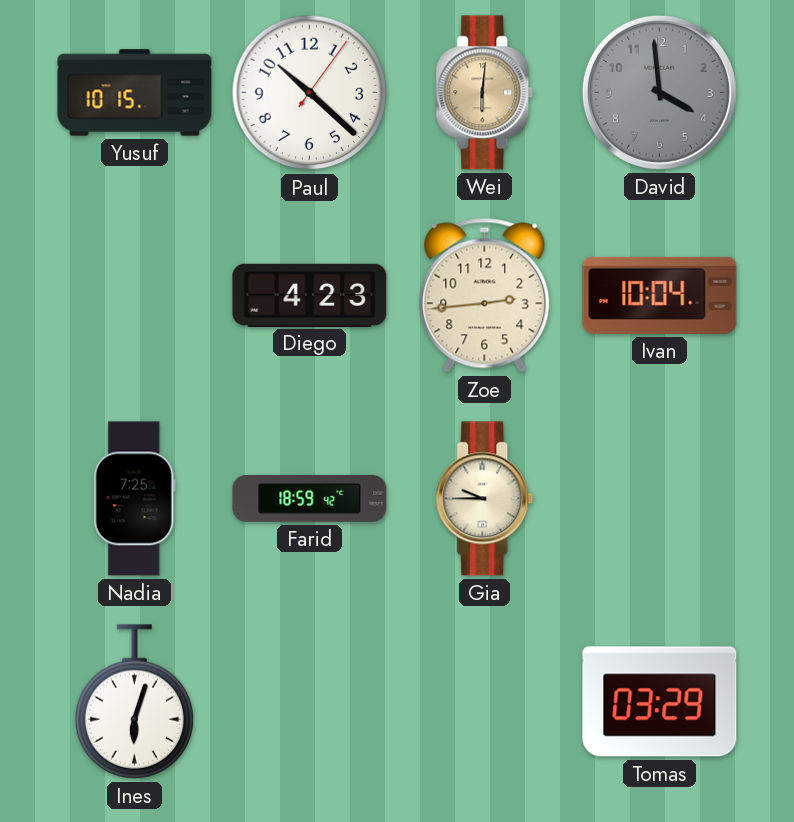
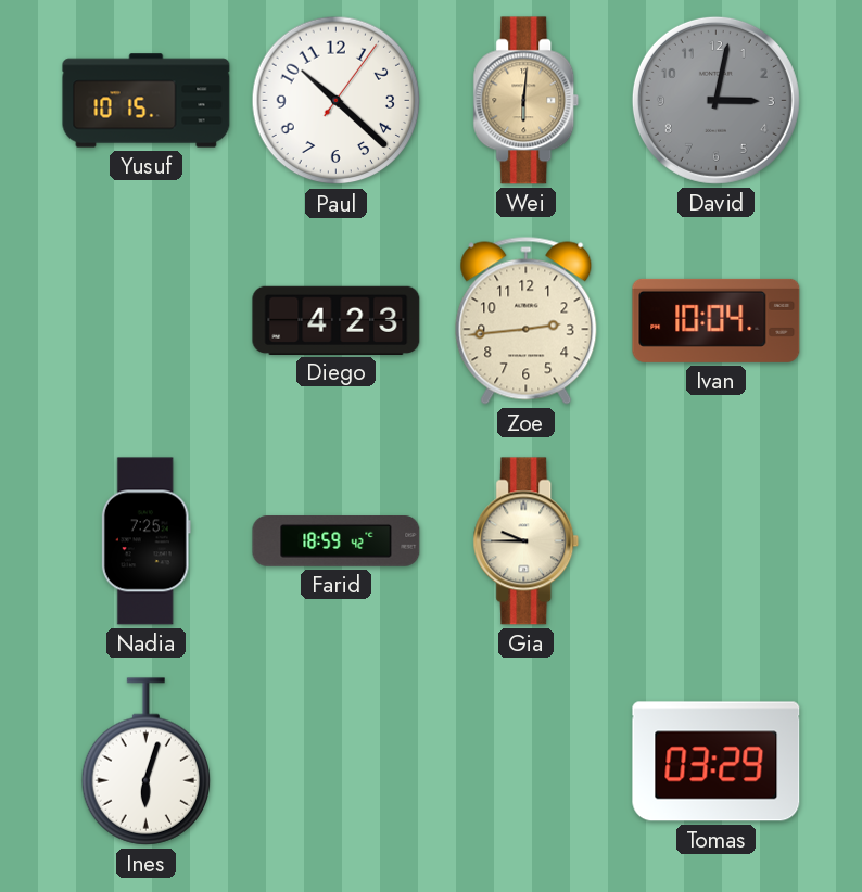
David: 3:59 -> 3:02 (715, 100)
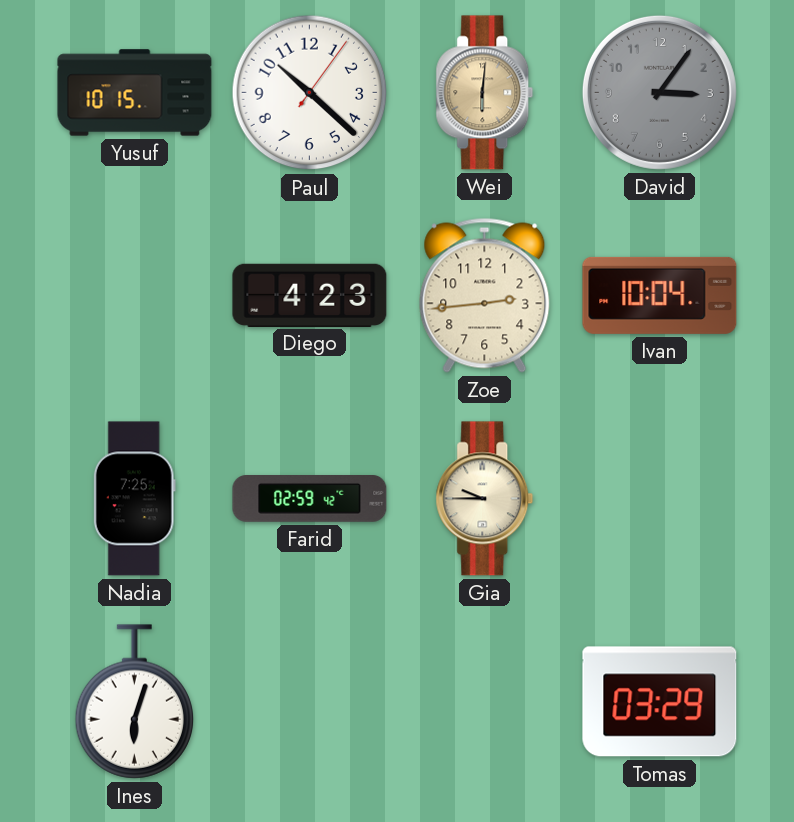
David: 3:02 -> 3:06 (659, 92)
Farid: 18:59 -> 02:59 (310, 499)
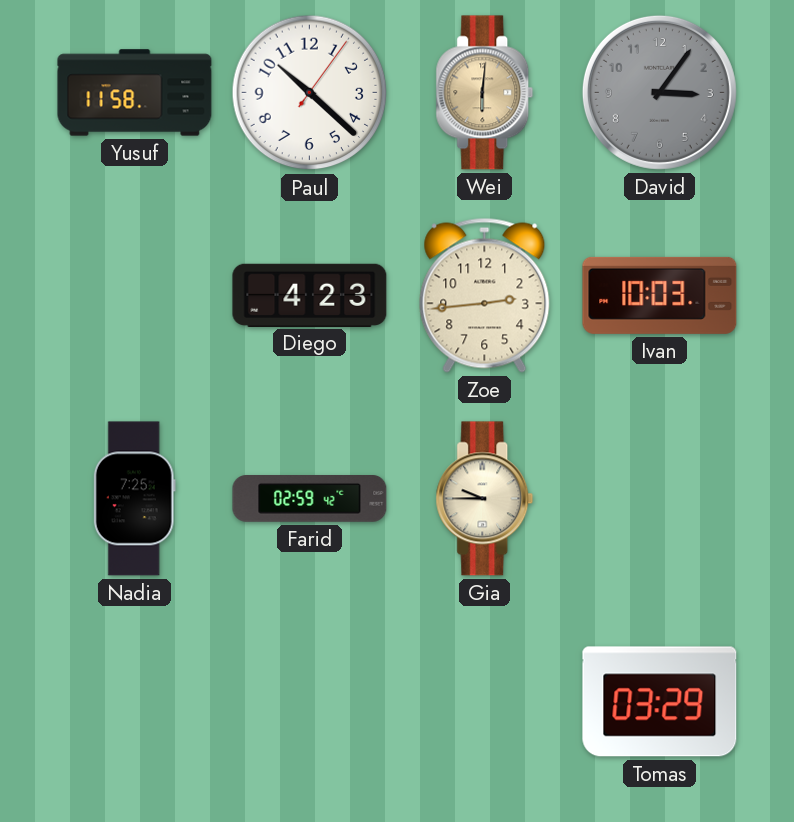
Yusuf: 10:15 -> 11:58 (135, 93)
Ivan: 10:04 -> 10:03 (660, 295)
Ines: 6:03 -> none (134, 702)
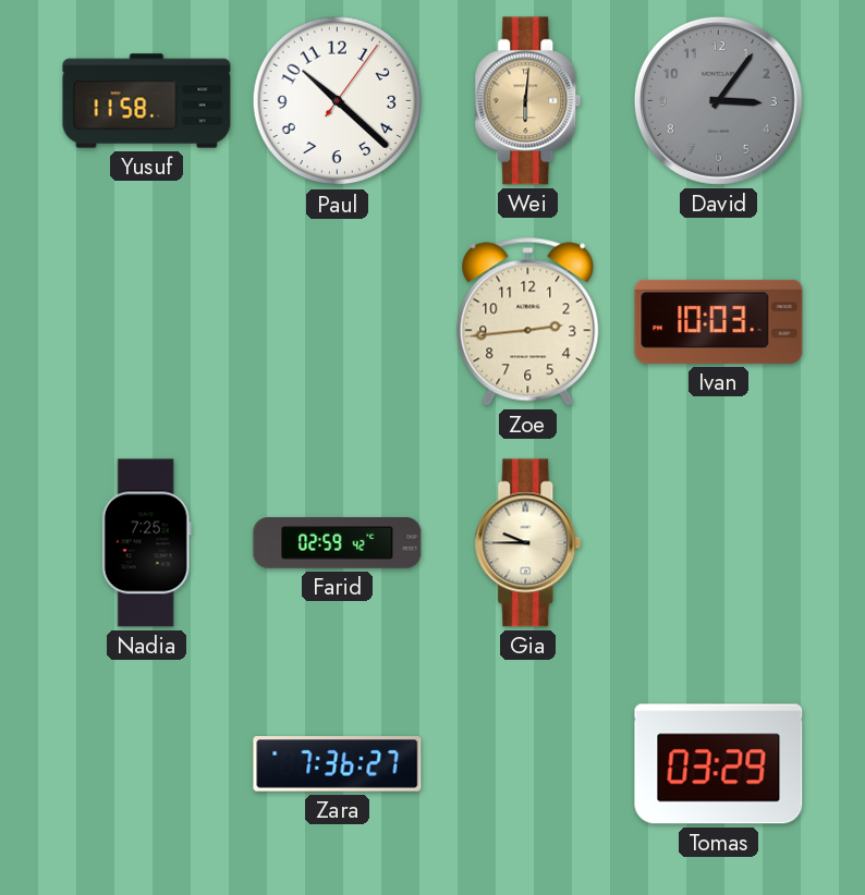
Diego: 4:23 -> none (310, 295)
Zara: none -> 7:36 (338, 764)
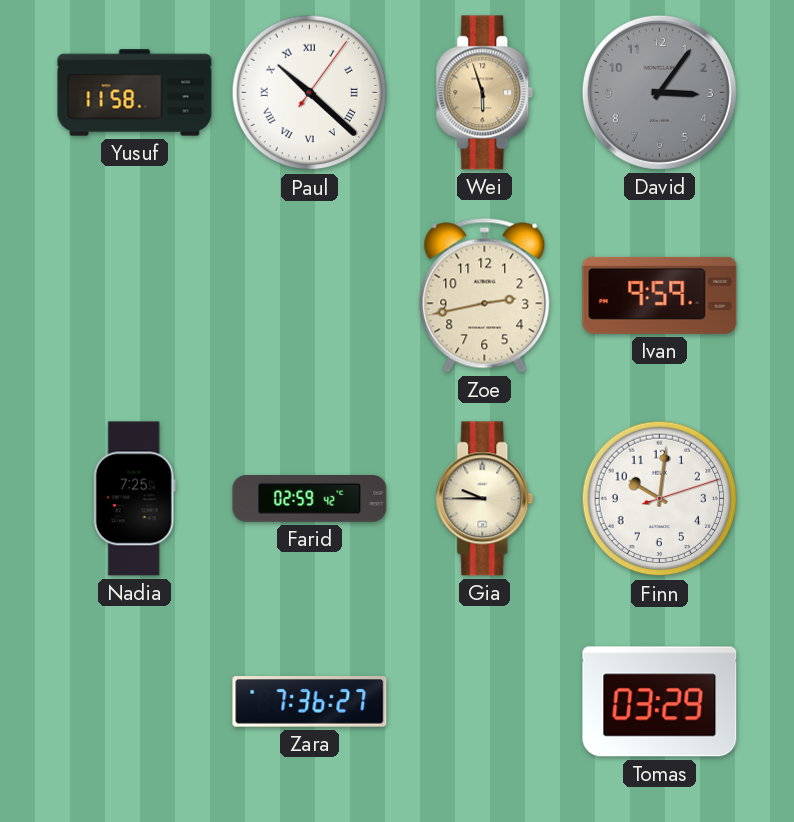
Paul numerals: Arabic -> Roman (310, 93)
Wei: 6:01 -> 5:57 (485, 93)
Zoe: 2:44 -> 2:43 (485, 295)
Ivan: 10:03 -> 9:59 (660, 295)
Finn: none -> 10:01 (660, 499)
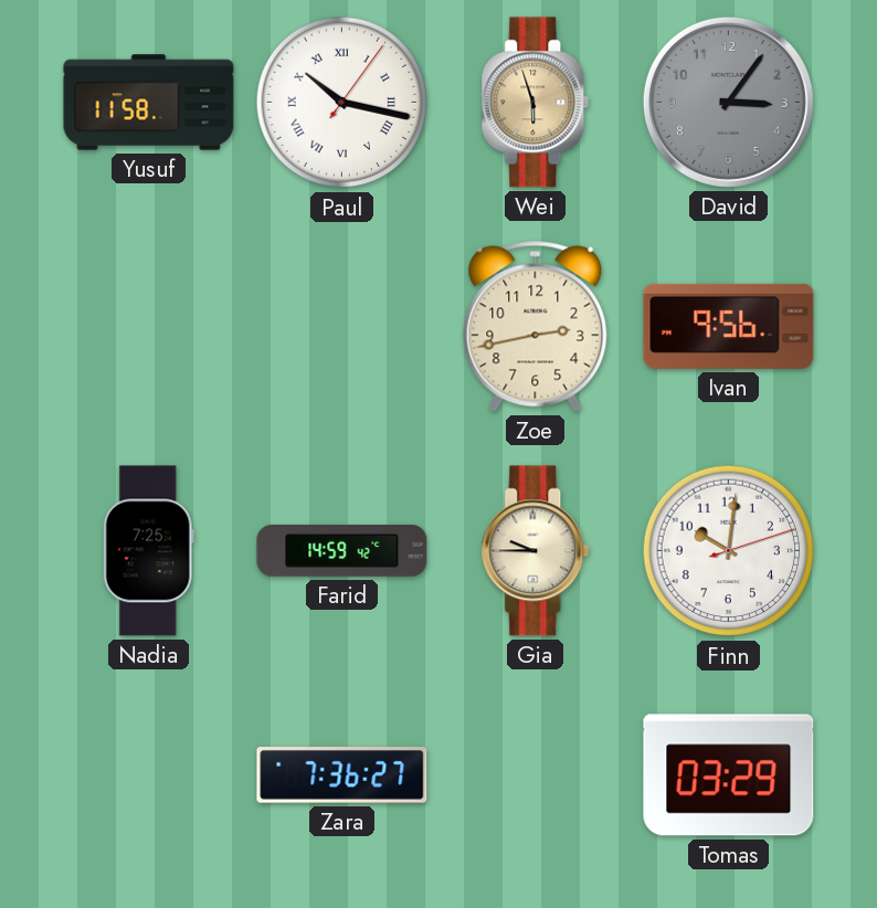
Paul: 10:22 -> 10:17 (342, 103)
Ivan: 9:59 -> 9:56 (729, 326)
Farid: 02:59 -> 14:59 (342, 551)
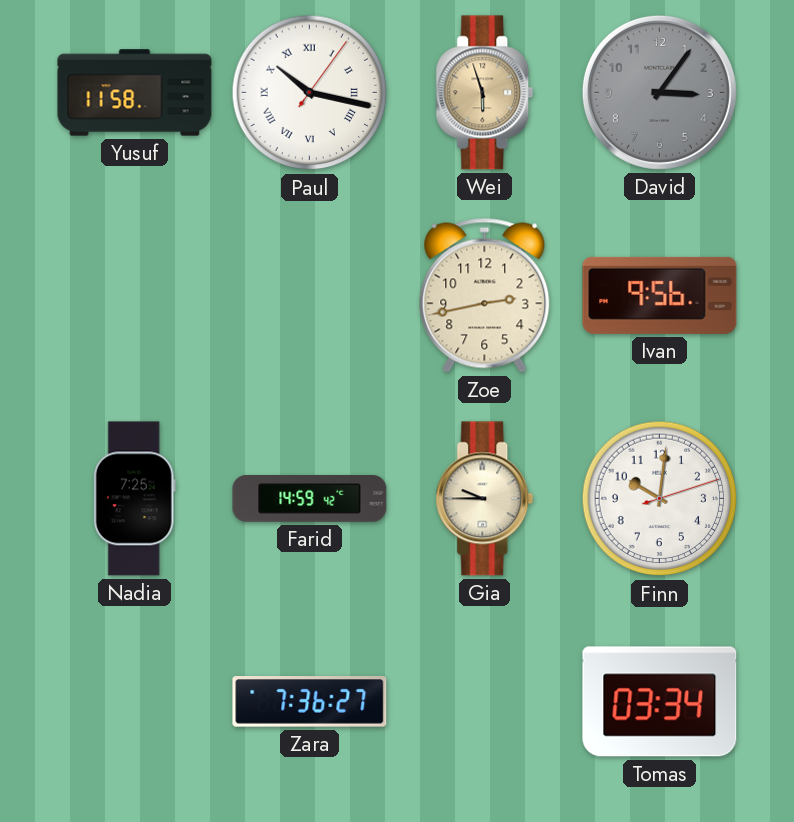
Tomas: 03:29 -> 03:34 (660, 702)
